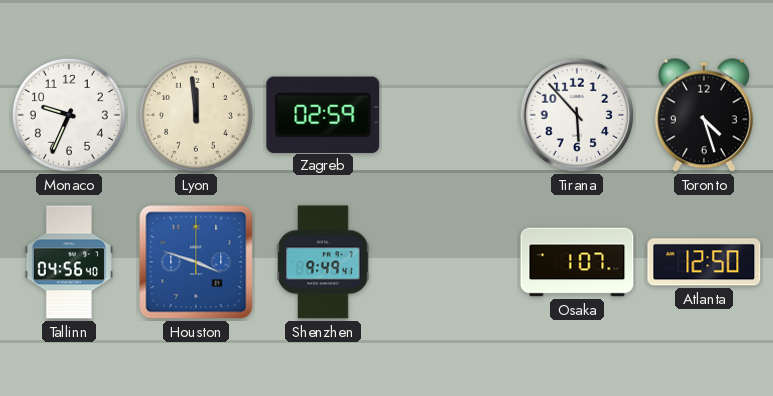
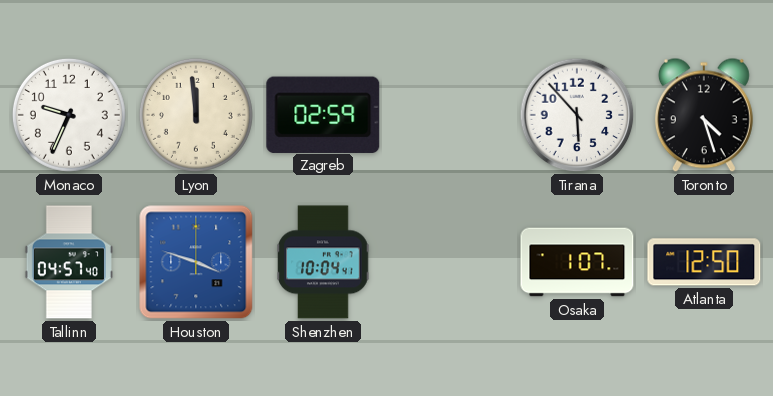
Tallinn: 04:56 -> 04:57 (69, 262)
Shenzhen: 9:49 -> 10:04 (323, 262)
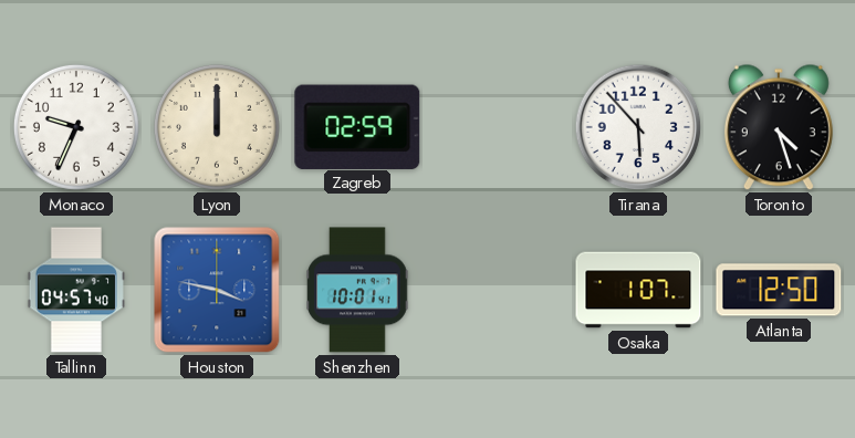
Lyon: 11:59 -> 12:00 (217, 127)
Houston: 3:48 -> 3:47 (217, 290)
Shenzhen: 10:04 -> 10:01 (357, 290)
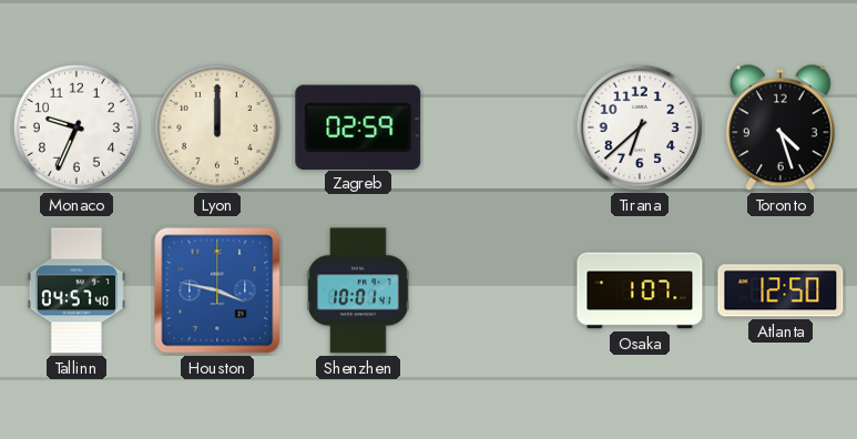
Tirana: 5:53 -> 6:38 (640, 127)
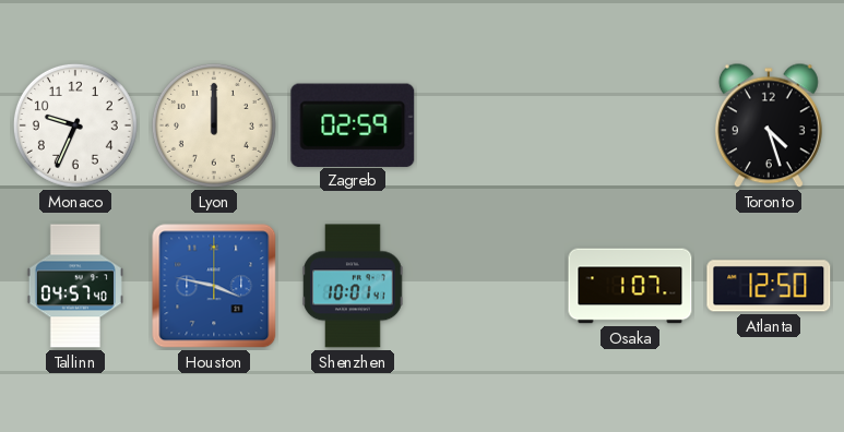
Tirana: 6:38 -> none (640, 127)
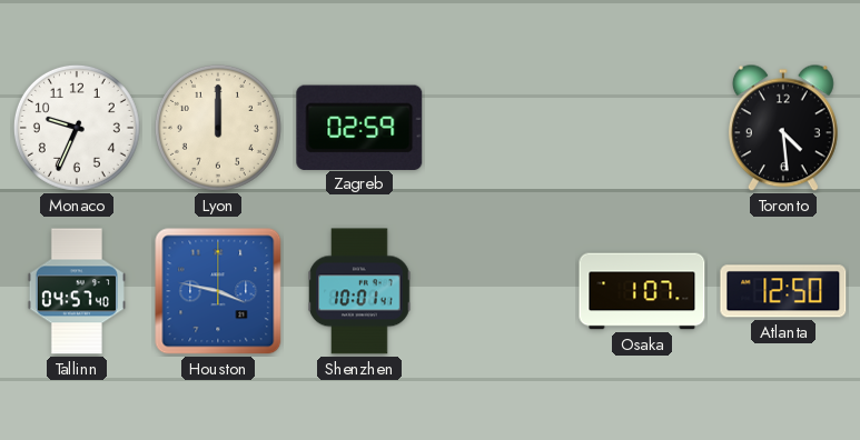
Toronto: 4:27 -> 4:29 (783, 128)
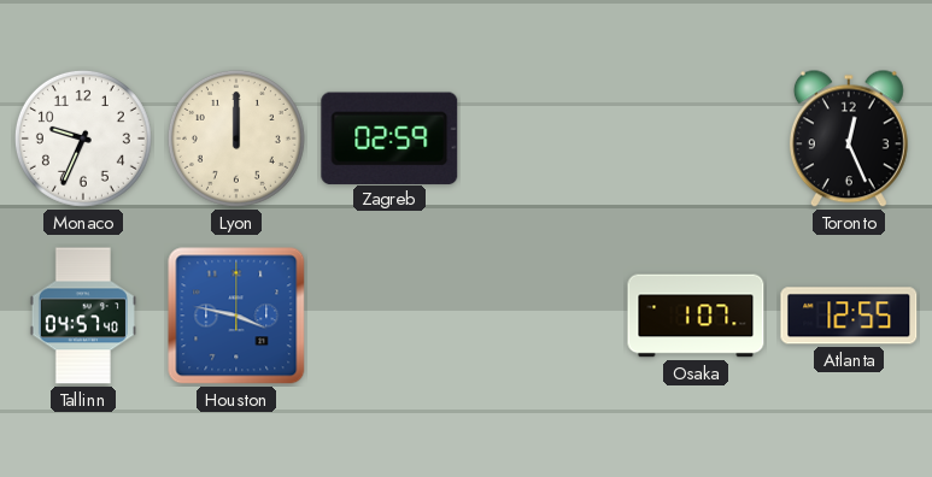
Toronto: 4:29 -> 12:26 (849, 139)
Shenzhen: 10:01 -> none (359, 291)
Atlanta: 12:50 -> 12:55 (849, 316)
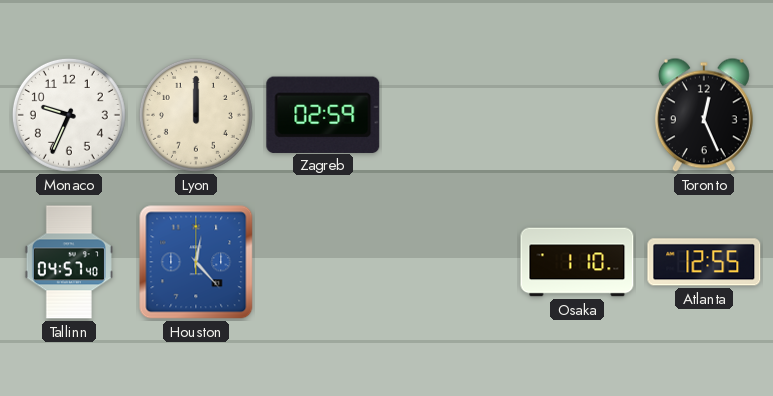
Houston: 3:47 -> 12:23 (196, 262)
Osaka: 1:07 -> 1:10 (577, 262)
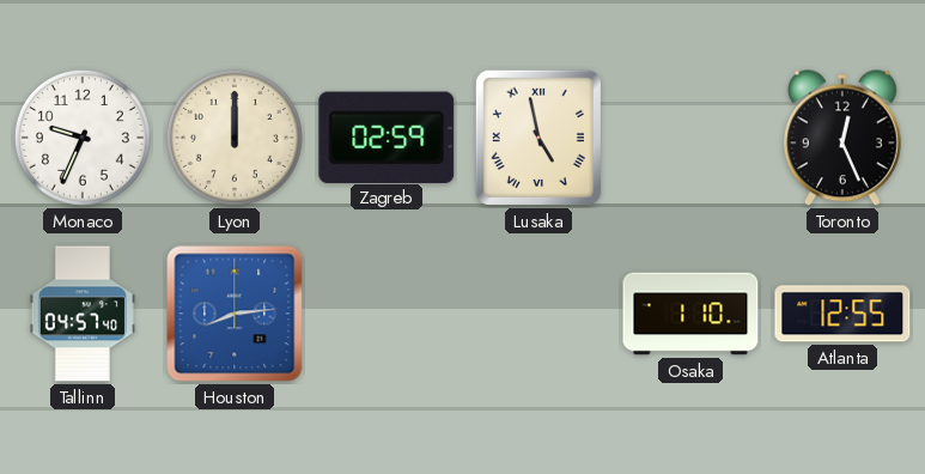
Lusaka: none -> 4:58 (538, 138)
Houston: 12:23 -> 8:14 (235, 314)
